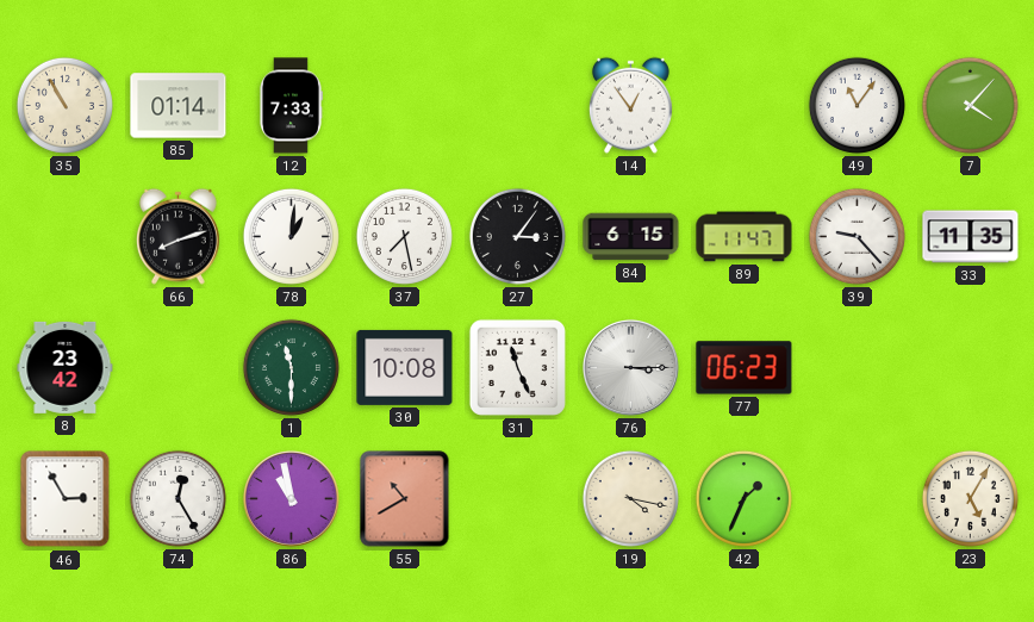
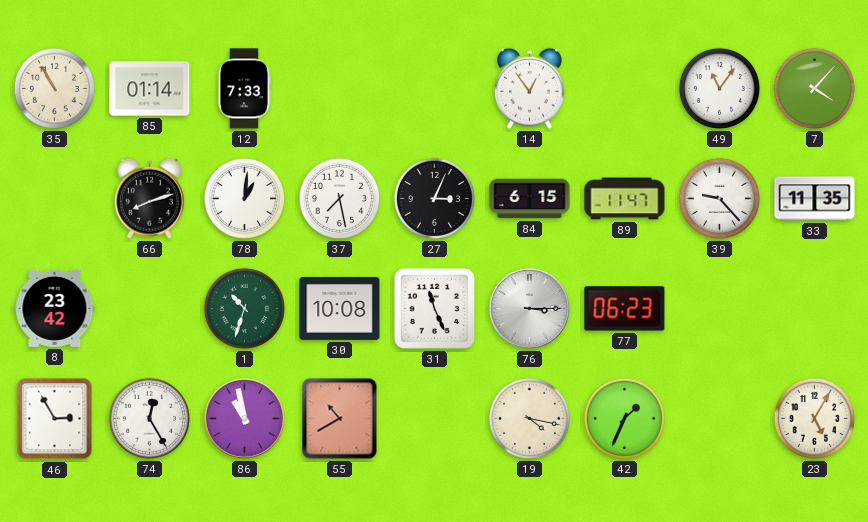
27: 3:06 -> 3:04 (434, 198)
1: 11:30 -> 10:33 (244, 308)
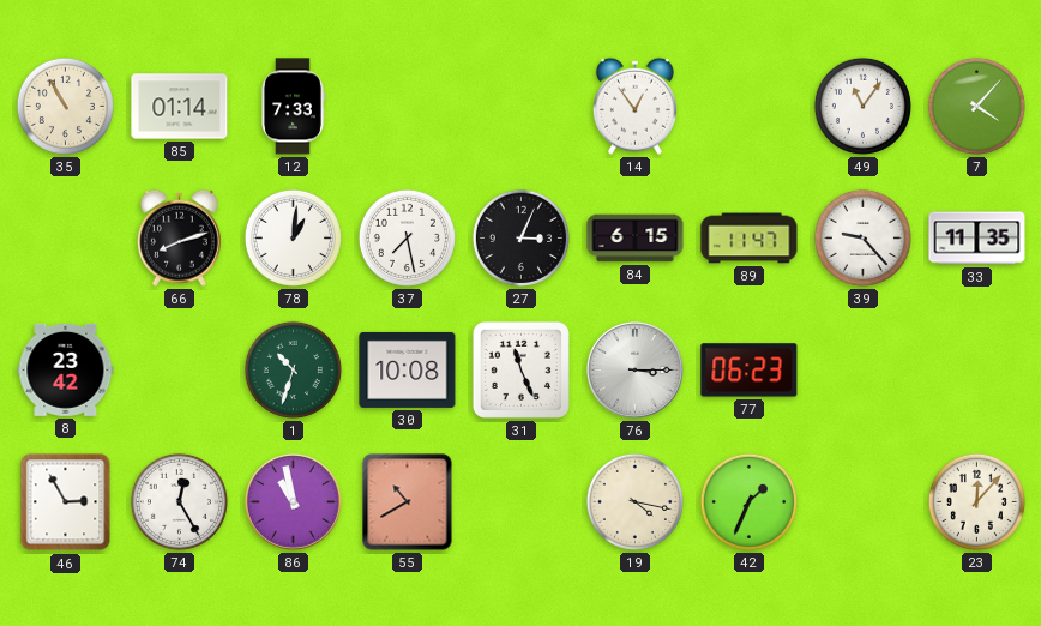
23: 5:05 -> 12:07 (976, 501)
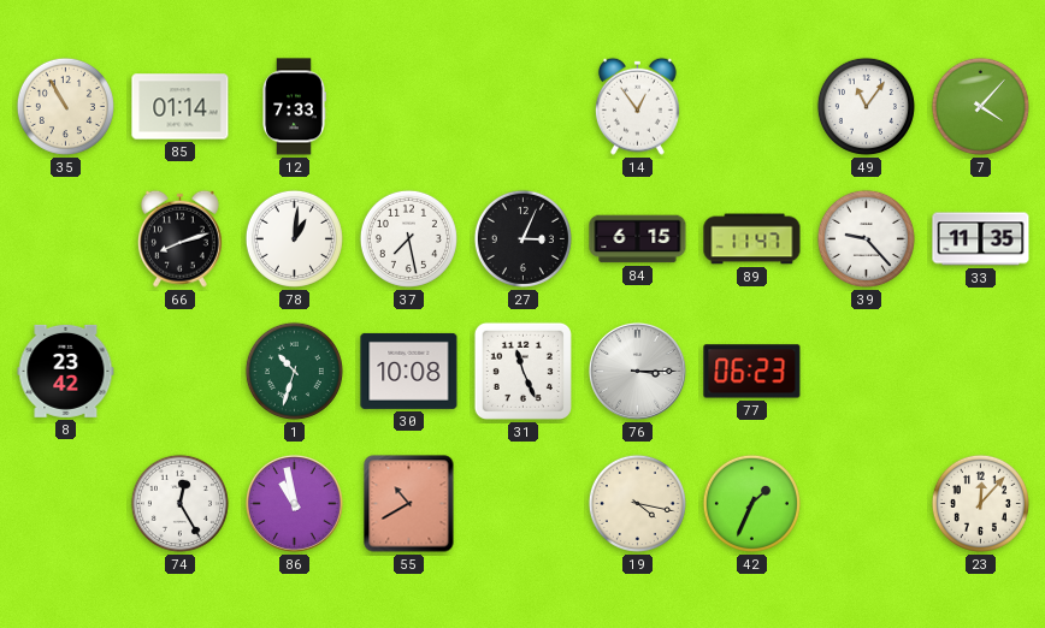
46: 2:55 -> none (66, 502)
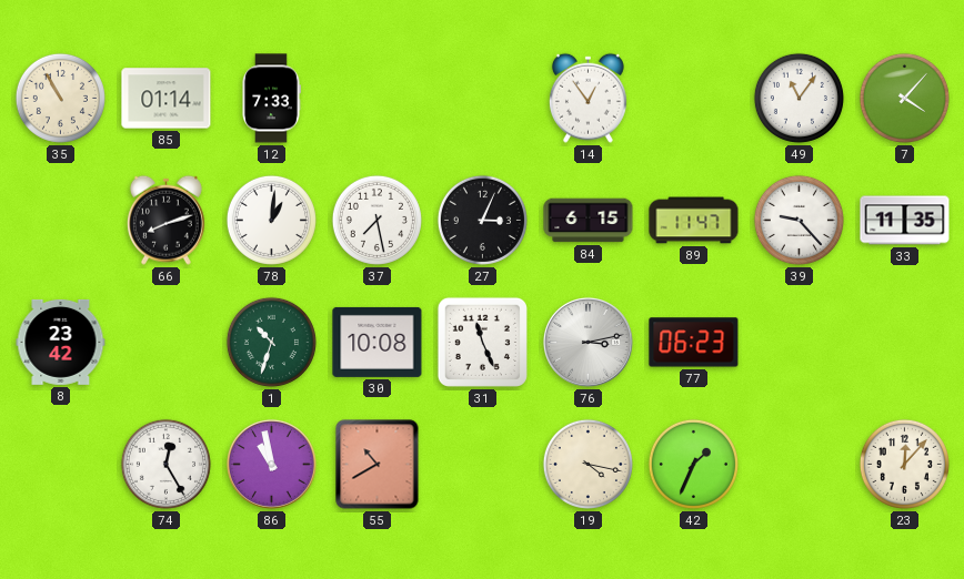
76: 3:15 -> 3:13 (588, 342)
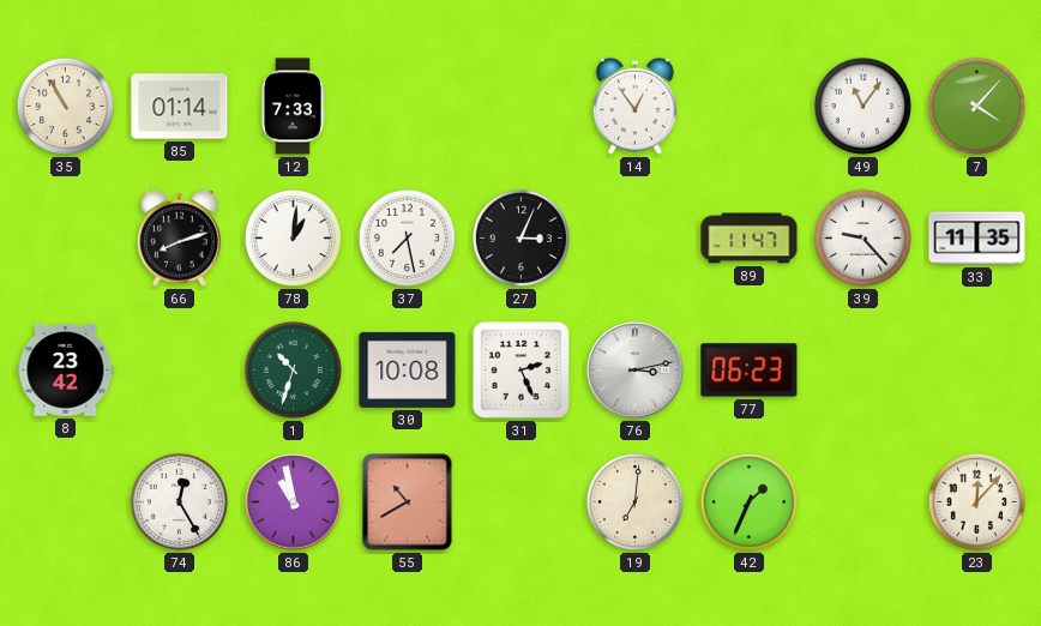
84: 6:15 -> none (589, 221)
31: 11:26 -> 2:26 (520, 369)
19: 4:17 -> 7:01 (634, 501)
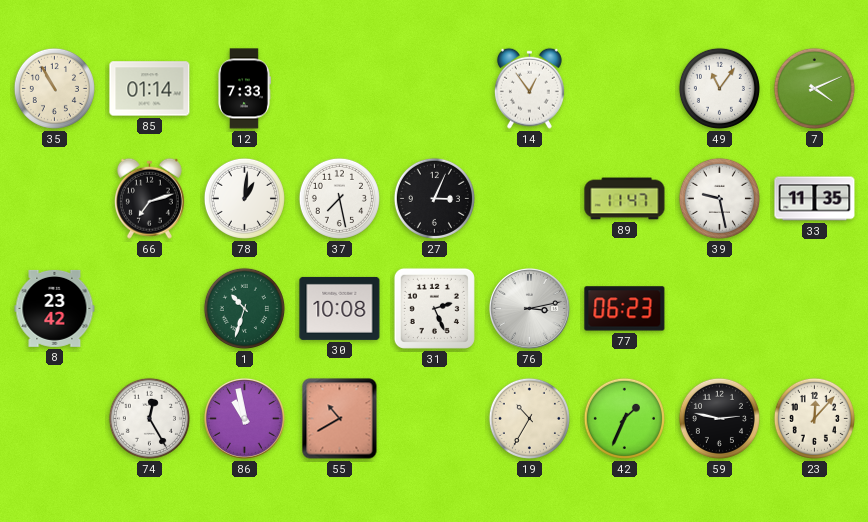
7: 4:07 -> 4:11 (814, 88)
66: 8:12 -> 7:12 (149, 198)
39: 9:23 -> 9:28 (719, 198)
19: 7:01 -> 10:35 (529, 418)
59: none -> 2:47 (719, 418)
